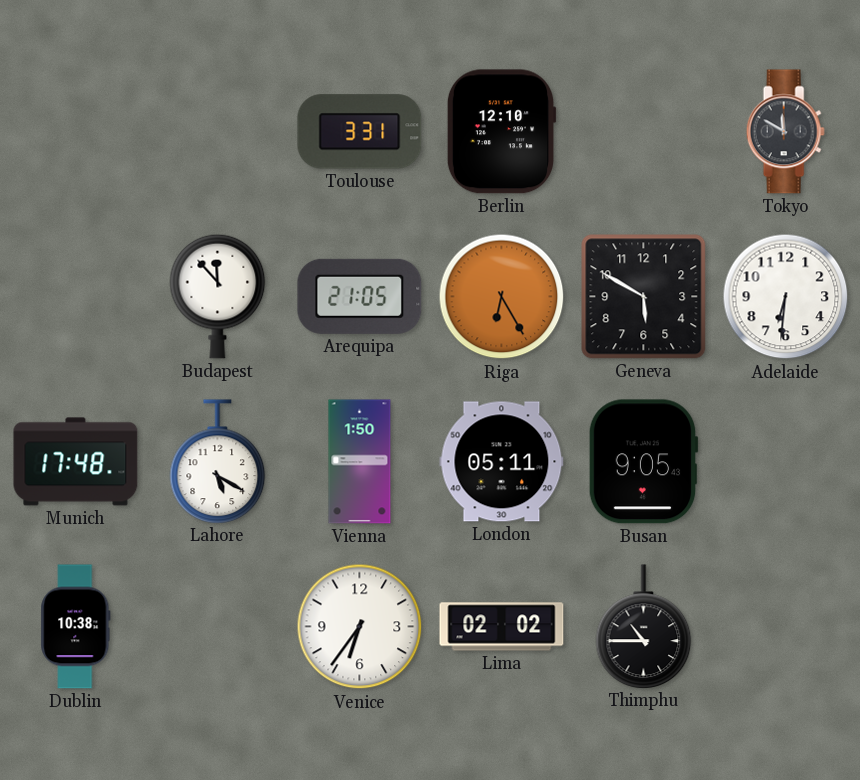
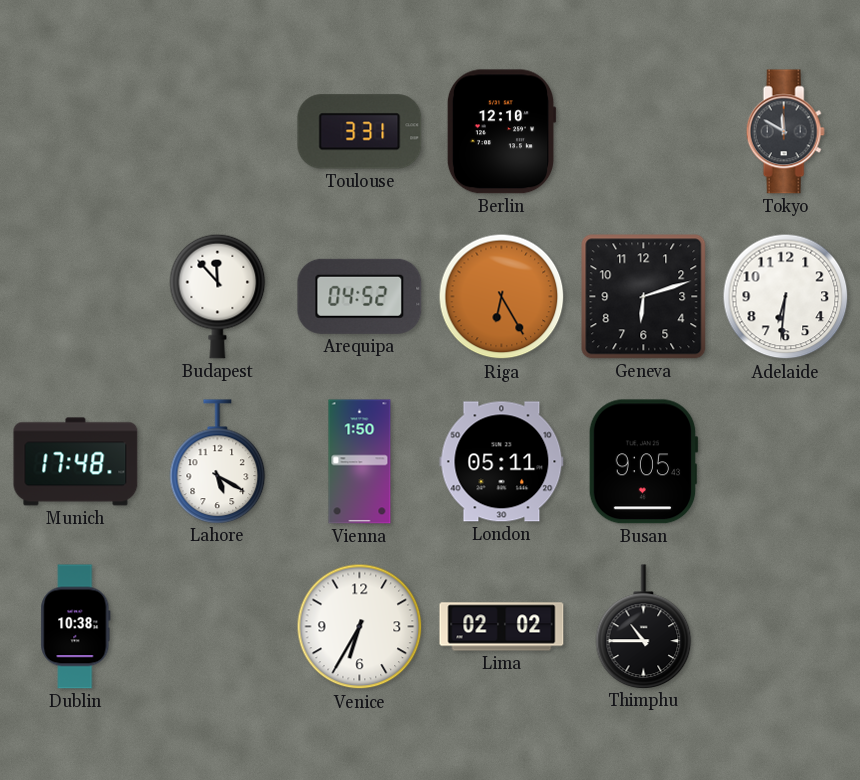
Arequipa: 21:05 -> 04:52 (360, 296)
Geneva: 5:50 -> 6:12 (644, 297)
Venice: 6:36 -> 6:35 (360, 627)
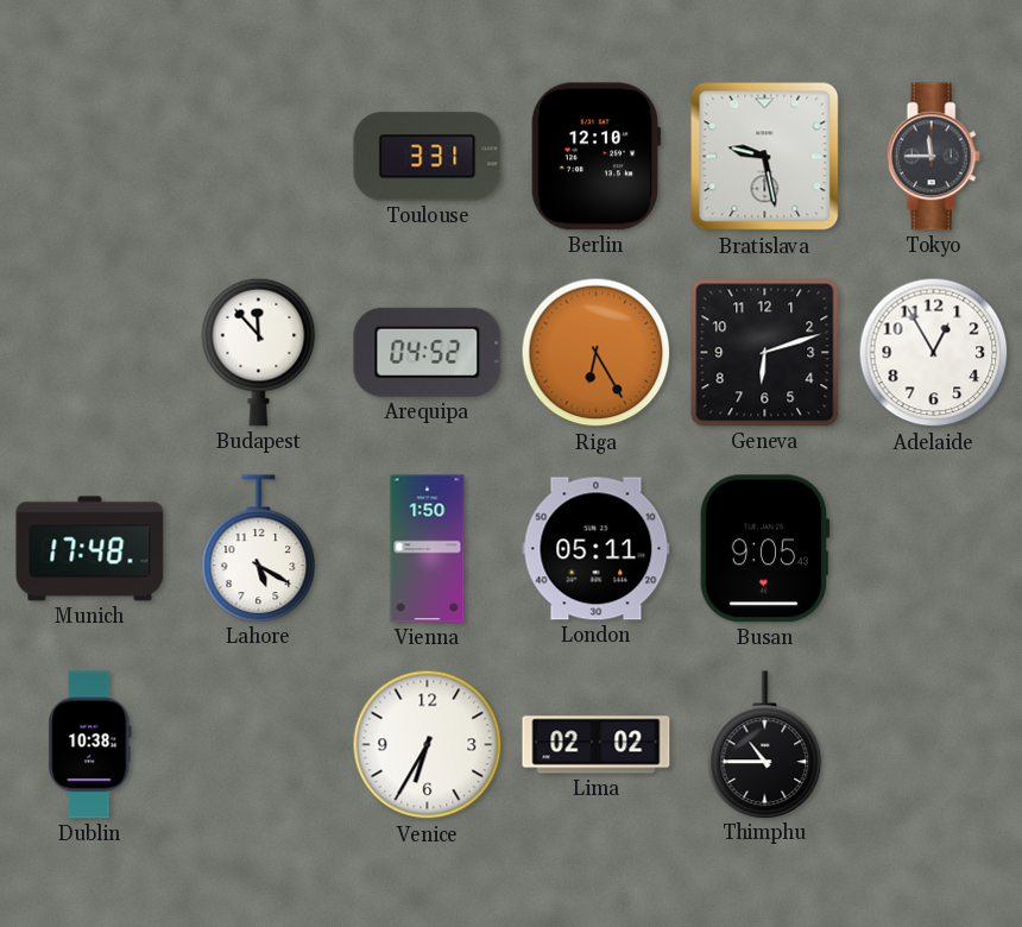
Bratislava: none -> 9:28 (765, 157)
Tokyo: 11:50 -> 11:45 (933, 157)
Adelaide: 6:31 -> 12:55 (934, 353)
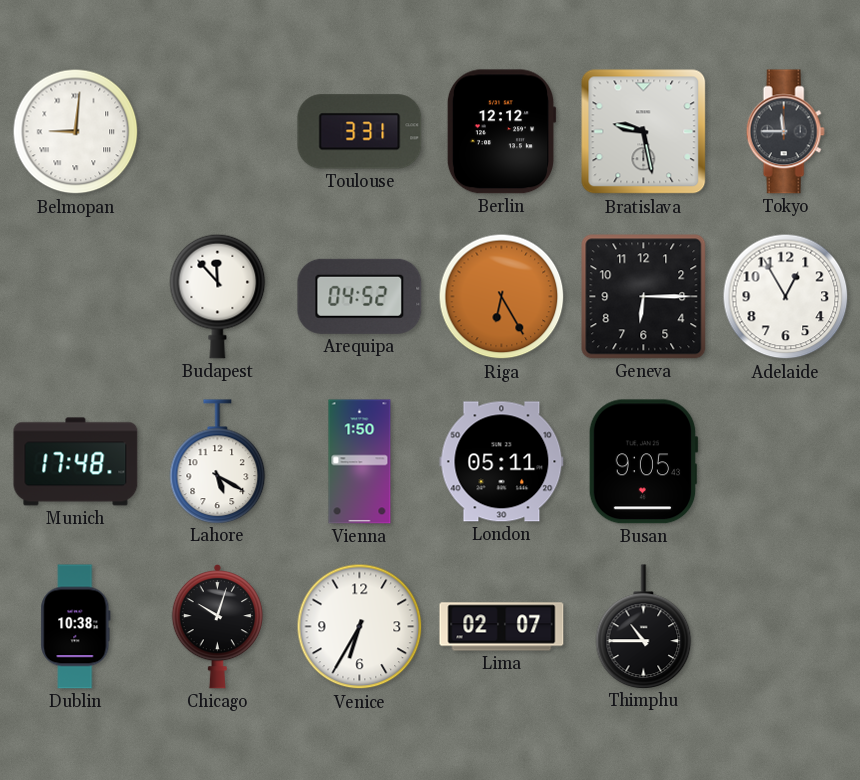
Belmopan: none -> 9:01 (76, 132)
Berlin: 12:10 -> 12:12 (501, 132)
Geneva: 6:12 -> 6:15 (644, 297)
Chicago: none -> 10:03 (217, 627)
Lima: 02:02 -> 02:07 (502, 627)
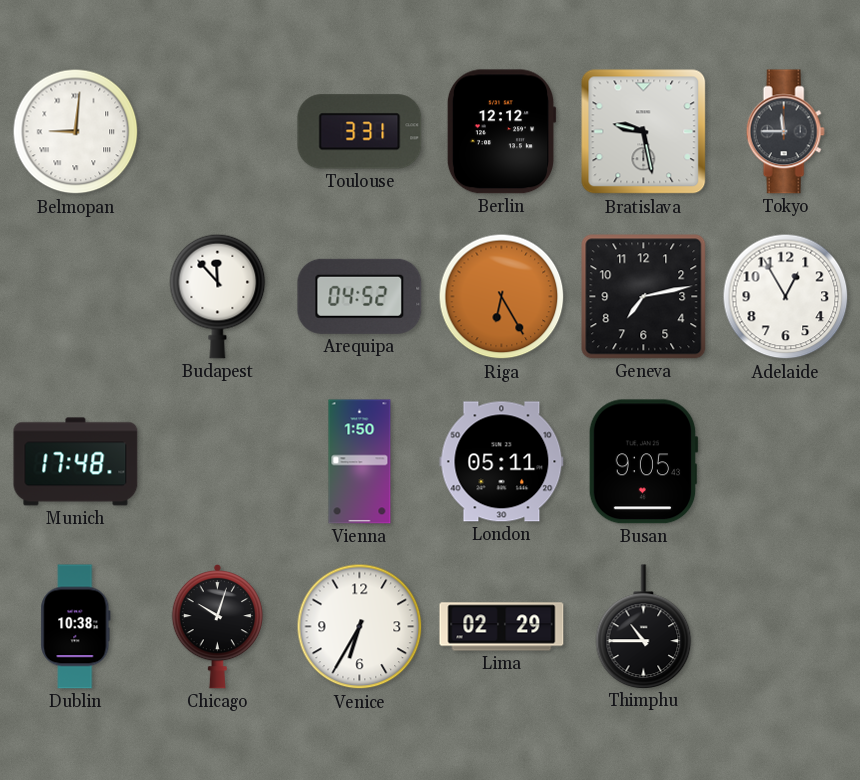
Geneva: 6:15 -> 7:13 (644, 297)
Lahore: 5:20 -> none (218, 461)
Lima: 02:07 -> 02:29 (502, 627)
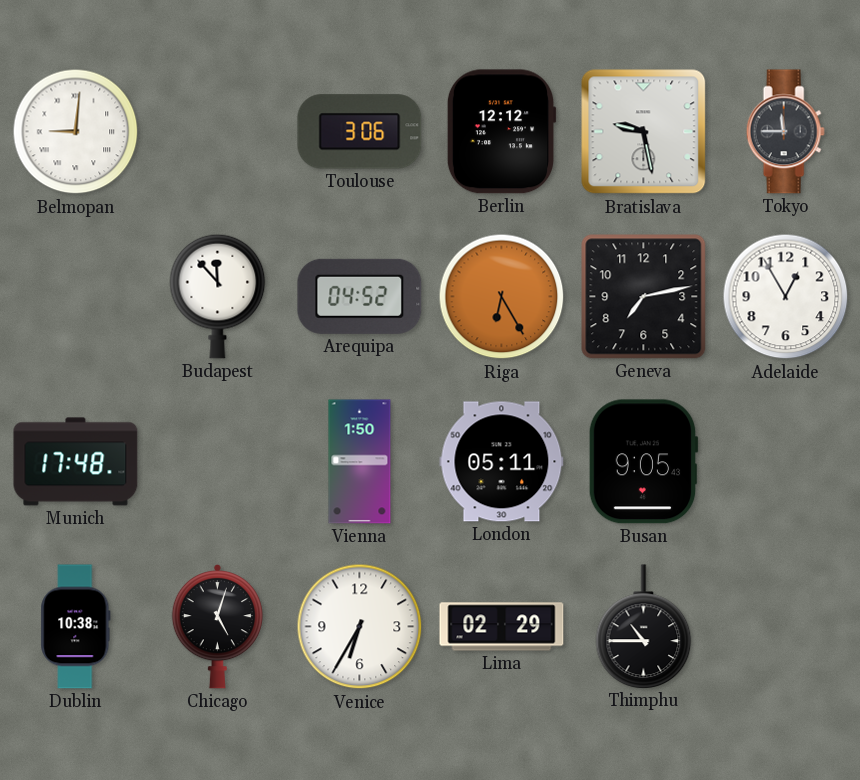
Toulouse: 3:31 -> 3:06 (360, 132)
Chicago: 10:03 -> 5:03 (217, 627)
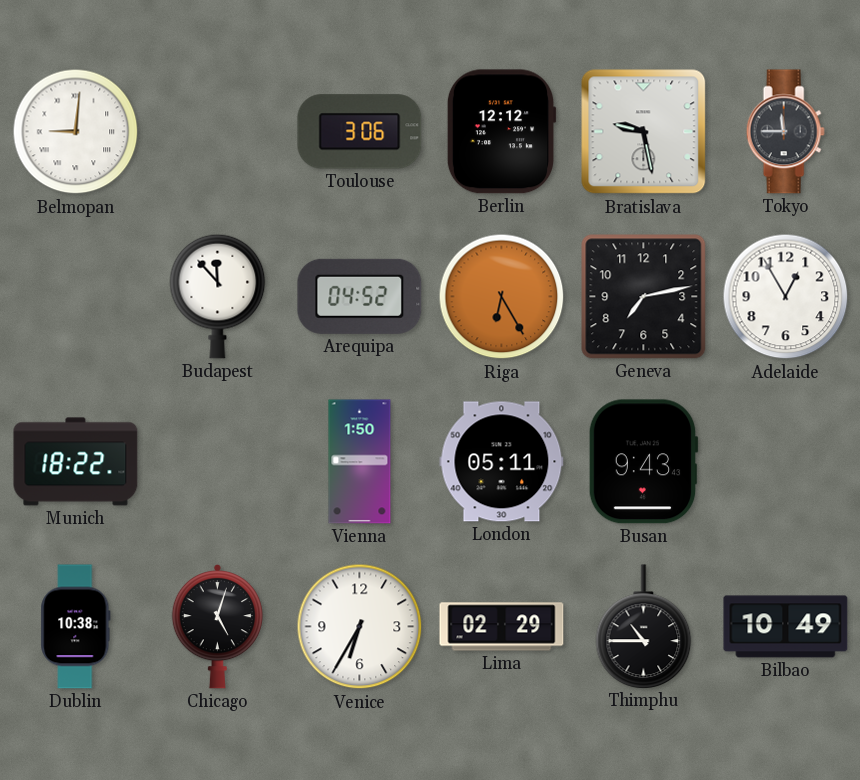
Munich: 17:48 -> 18:22 (76, 462)
Busan: 9:05 -> 9:43 (643, 462)
Bilbao: none -> 10:49 (786, 627)
